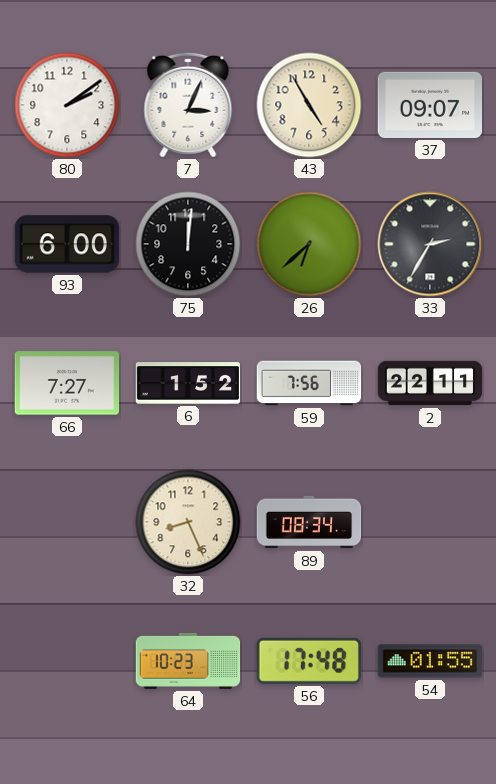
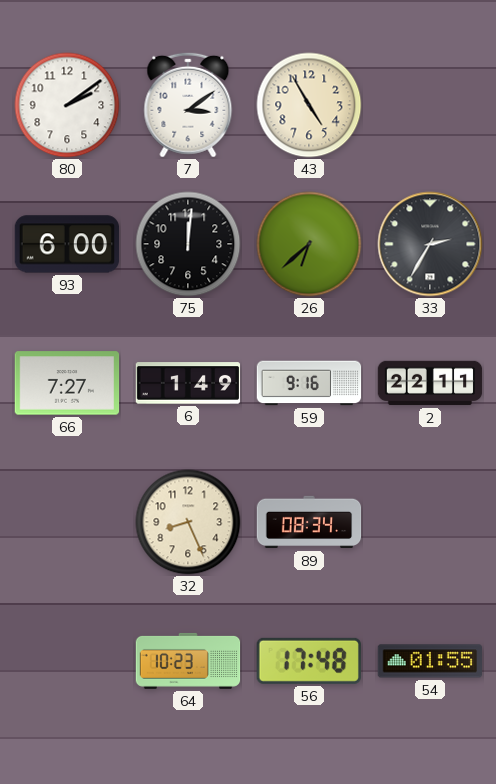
7: 3:04 -> 3:09 (188, 105)
37: 09:07 -> none (430, 105)
6: 1:52 -> 1:49 (188, 383)
59: 7:56 -> 9:16 (309, 383)
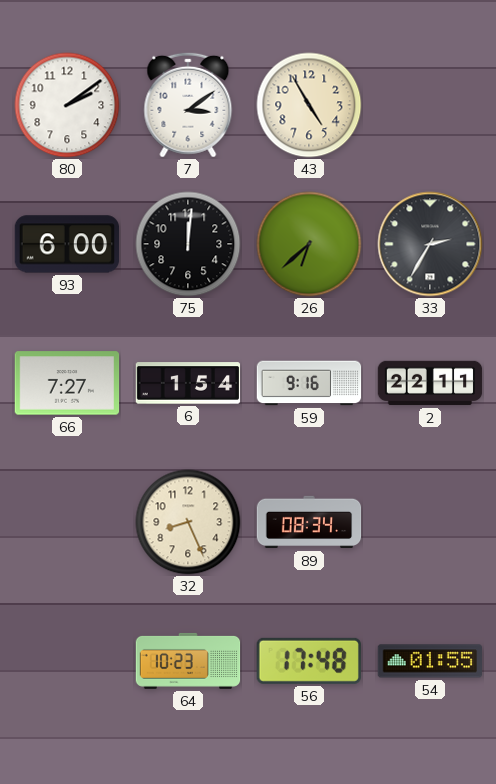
6: 1:49 -> 1:54 (188, 383)
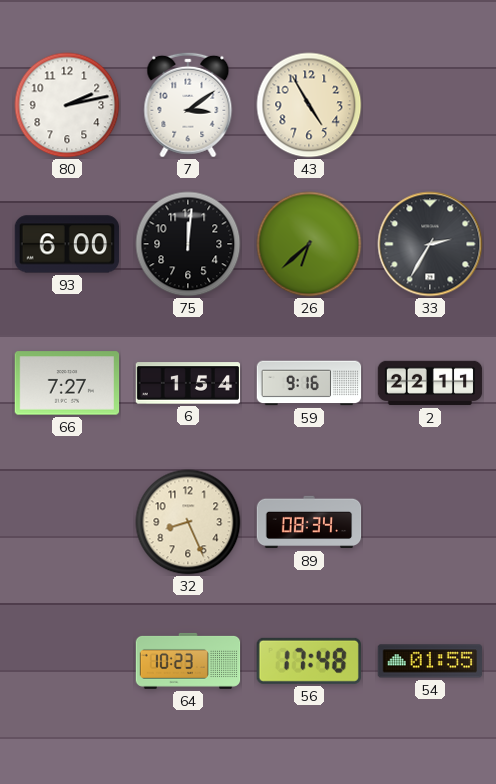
80: 2:09 -> 2:13 (67, 105)
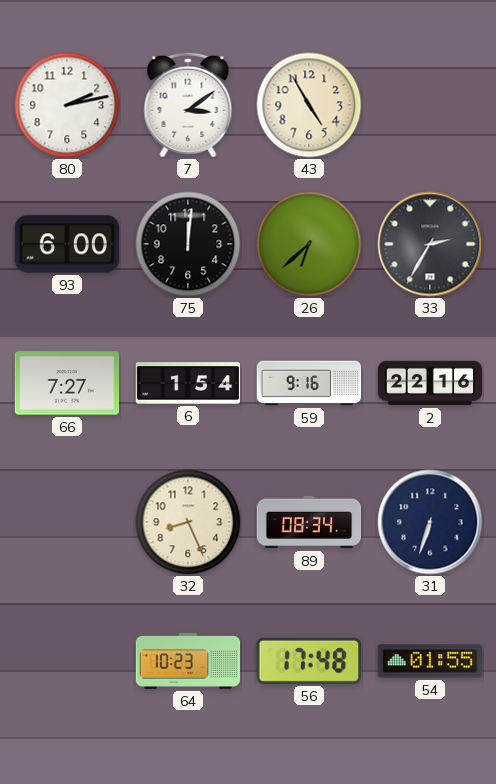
2: 22:11 -> 22:16 (430, 383)
31: none -> 6:33 (430, 522)
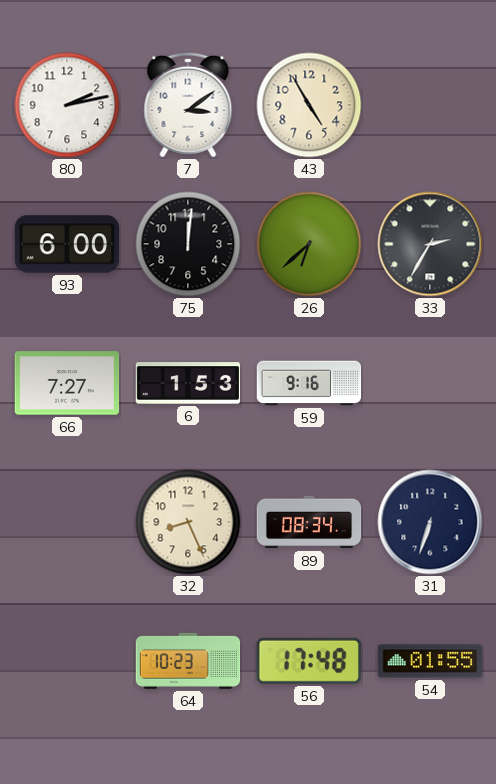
6: 1:54 -> 1:53 (188, 383)
2: 22:16 -> none (430, 383)
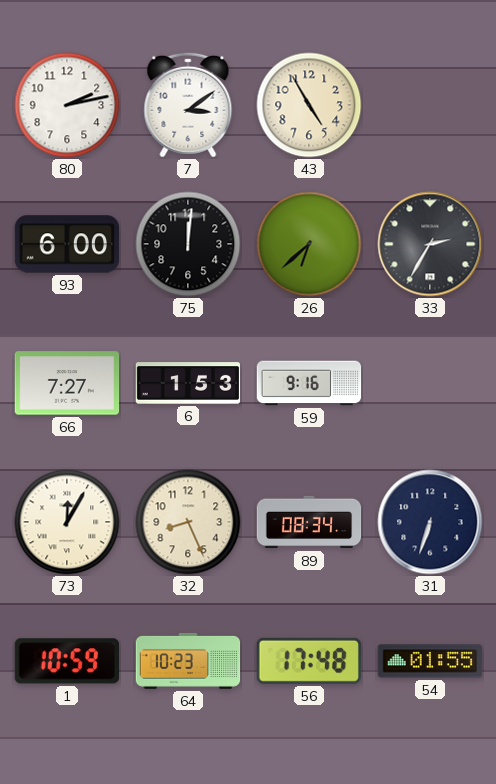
73: none -> 12:05 (67, 522)
1: none -> 10:59 (66, 661)
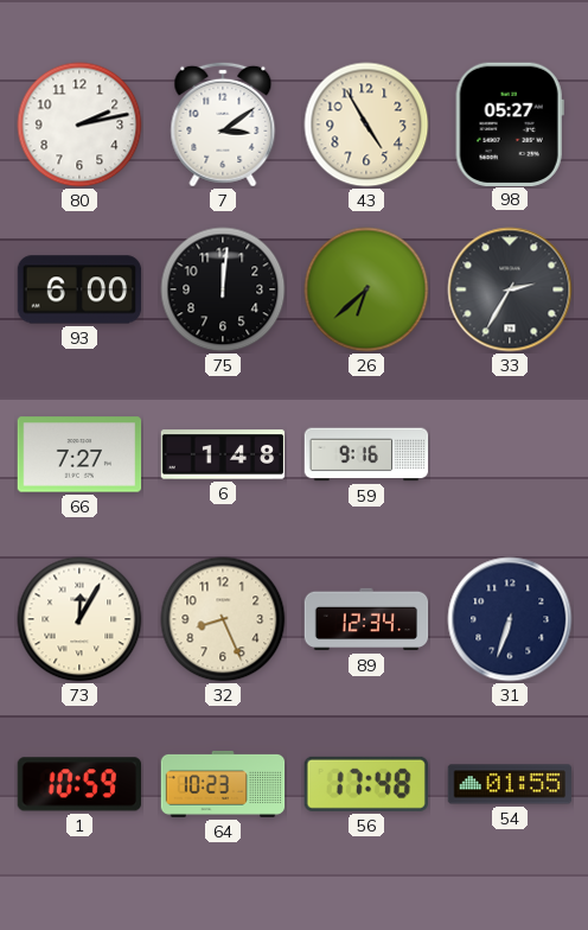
98: none -> 05:27 (510, 123)
6: 1:53 -> 1:48 (223, 454)
89: 08:34 -> 12:34 (366, 619)
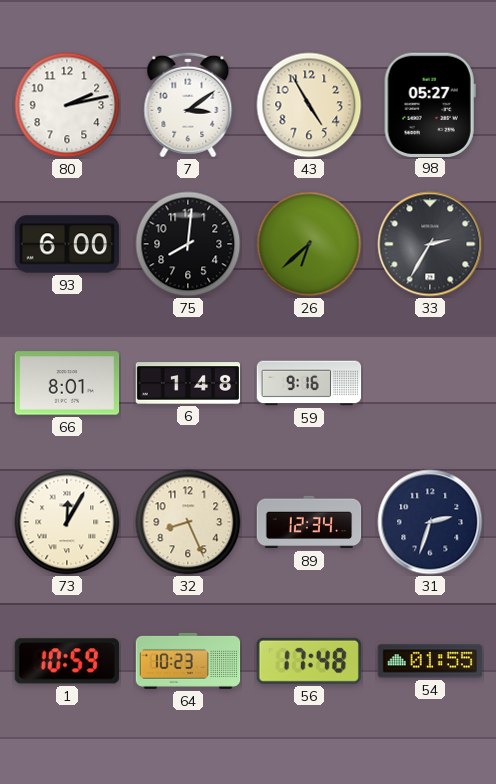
75: 12:01 -> 8:01 (188, 244)
66: 7:27 -> 8:01 (67, 383)
31: 6:33 -> 2:33 (430, 522)
